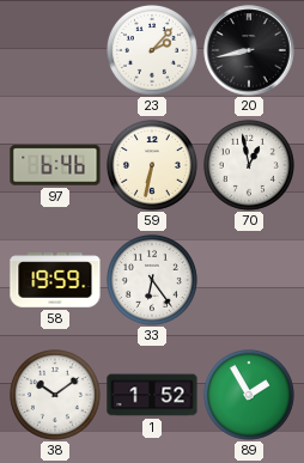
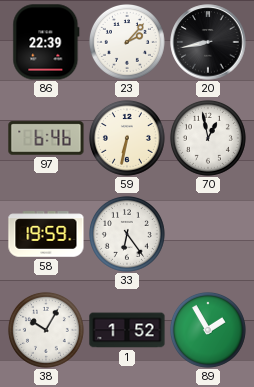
86: none -> 22:39 (46, 42)
38: 10:09 -> 10:05 (46, 330)
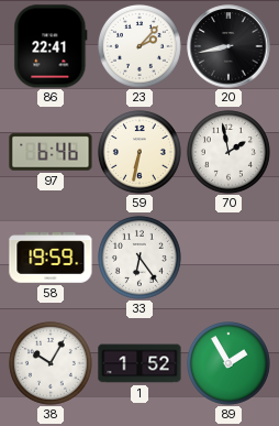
86: 22:39 -> 22:41 (51, 46)
70: 12:58 -> 1:58 (228, 152)
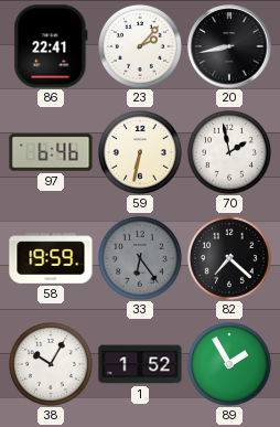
33 dial: white -> grey (140, 258)
82: none -> 7:22 (229, 258)
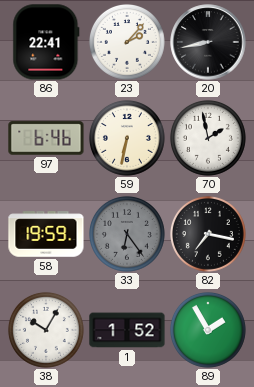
82: 7:22 -> 7:17 (208, 234)
